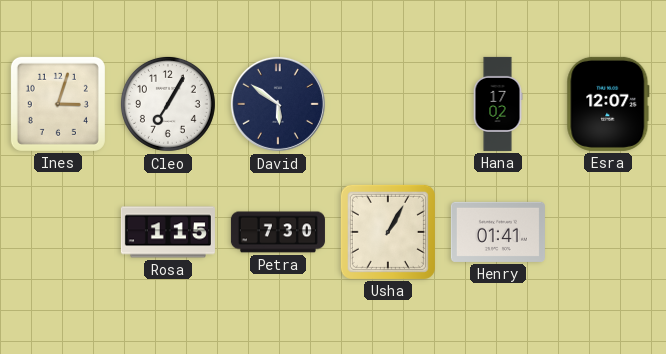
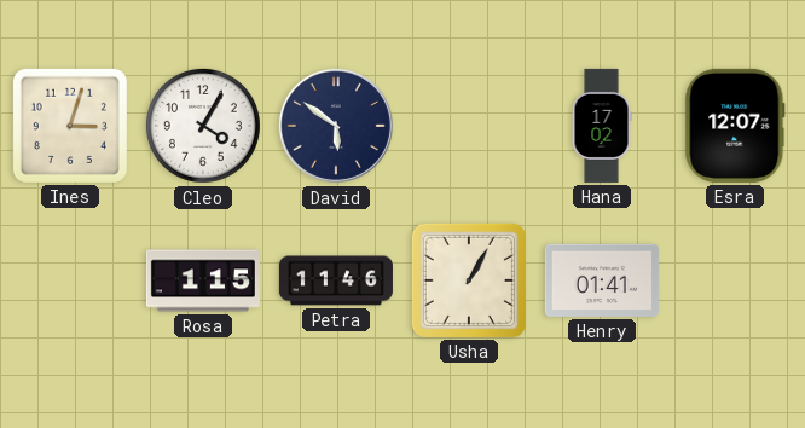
Cleo: 7:05 -> 4:05 (203, 126)
Petra: 7:30 -> 11:46 (336, 280)
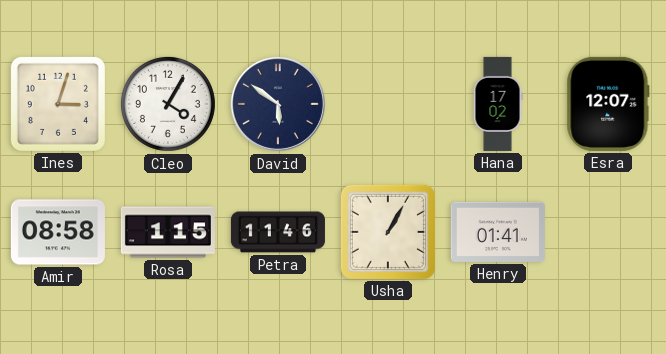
Amir: none -> 08:58 (58, 232)
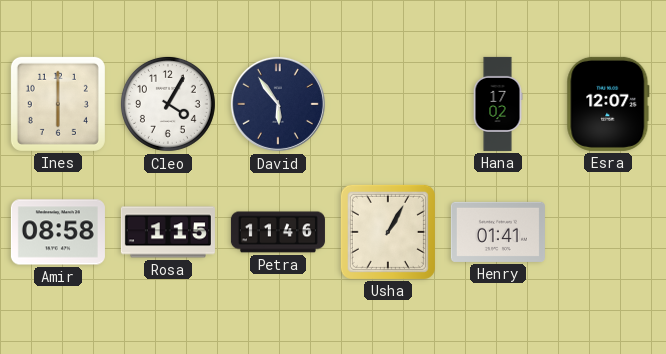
Ines: 3:03 -> 6:00 (58, 104)
David: 5:51 -> 5:54 (278, 104)
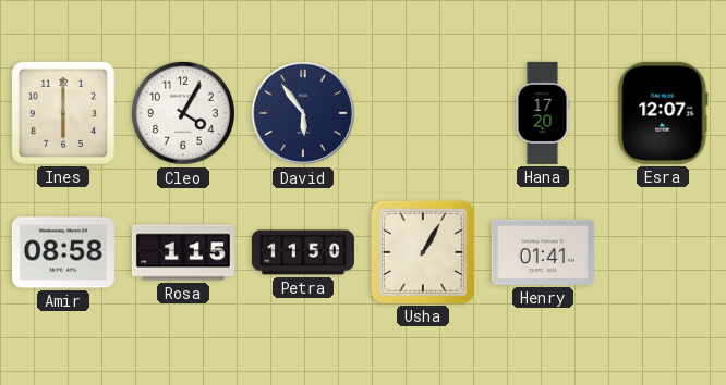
Hana: 17:02 -> 17:20 (543, 113)
Petra: 11:46 -> 11:50 (303, 252)
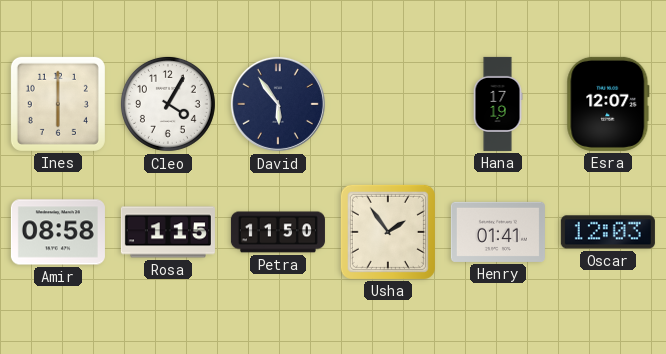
Hana: 17:20 -> 17:19 (498, 104)
Usha: 1:05 -> 1:54 (388, 232)
Oscar: none -> 12:03 (608, 232)
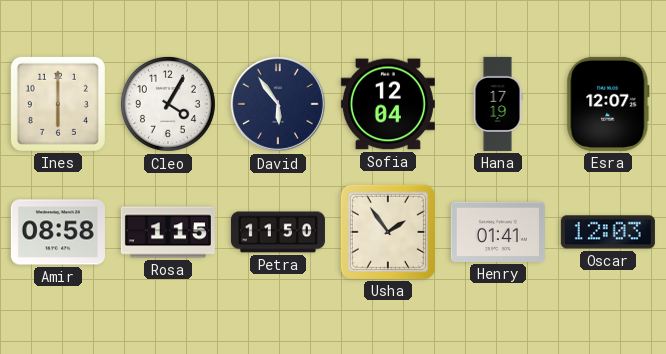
Sofia: none -> 12:04 (388, 104)
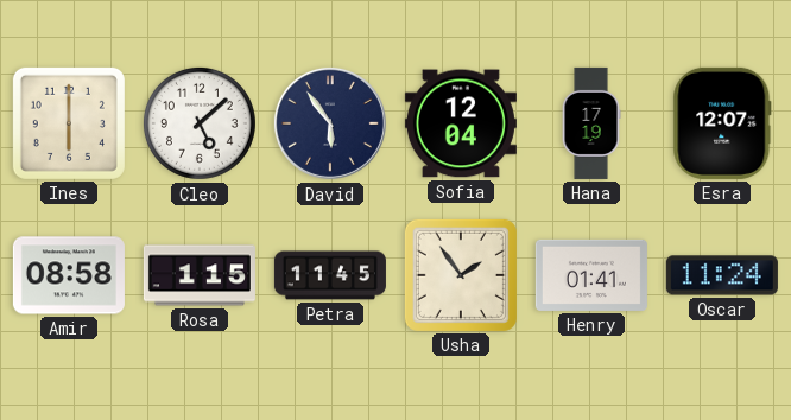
Cleo: 4:05 -> 5:08 (200, 123)
Petra: 11:50 -> 11:45 (330, 275)
Oscar: 12:03 -> 11:24 (722, 275)
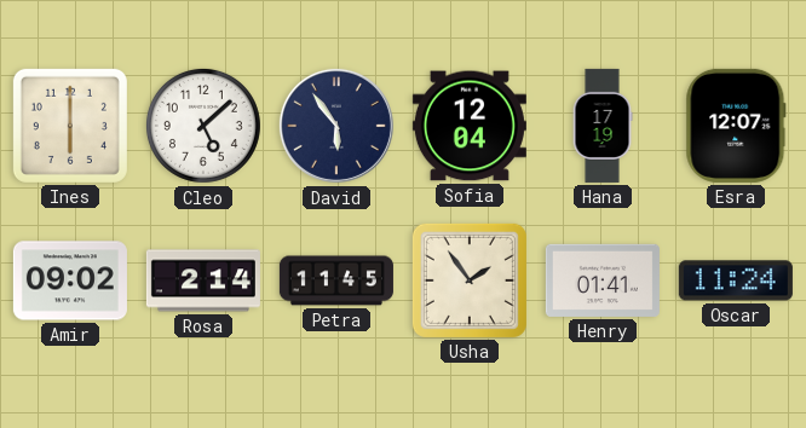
Amir: 08:58 -> 09:02 (70, 280)
Rosa: 1:15 -> 2:14 (203, 280)
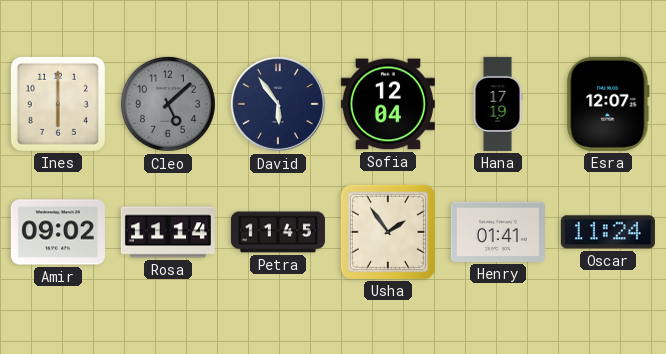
Cleo dial: white -> grey (168, 104)
Rosa: 2:14 -> 11:14 (168, 232)
